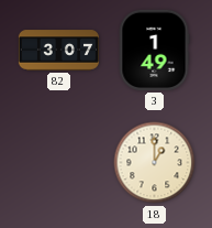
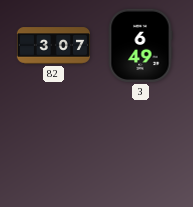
3: 1:49 -> 6:49 (140, 45)
18: 1:00 -> none (155, 163)
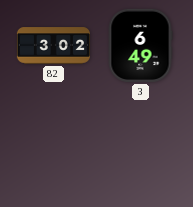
82: 3:07 -> 3:02 (53, 46)
